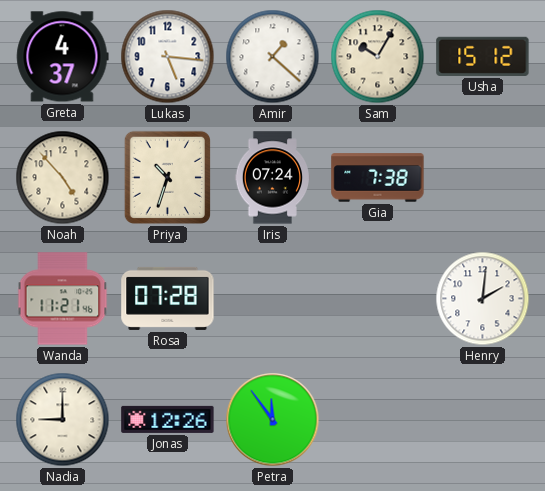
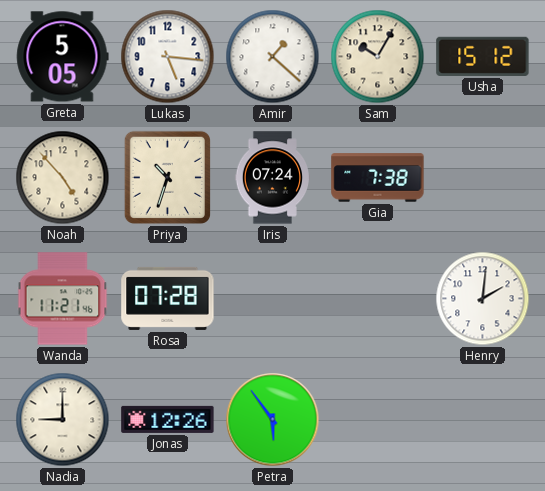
Greta: 4:37 -> 5:05 (63, 57)
Petra: 11:54 -> 5:54 (273, 420)
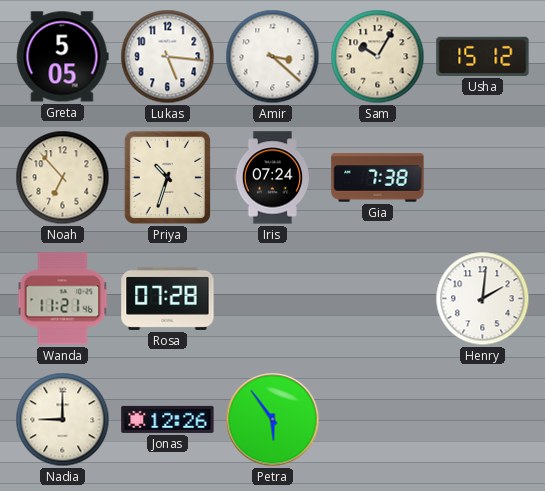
Amir: 1:22 -> 3:22 (273, 57)
Noah: 4:53 -> 6:53 (63, 178)
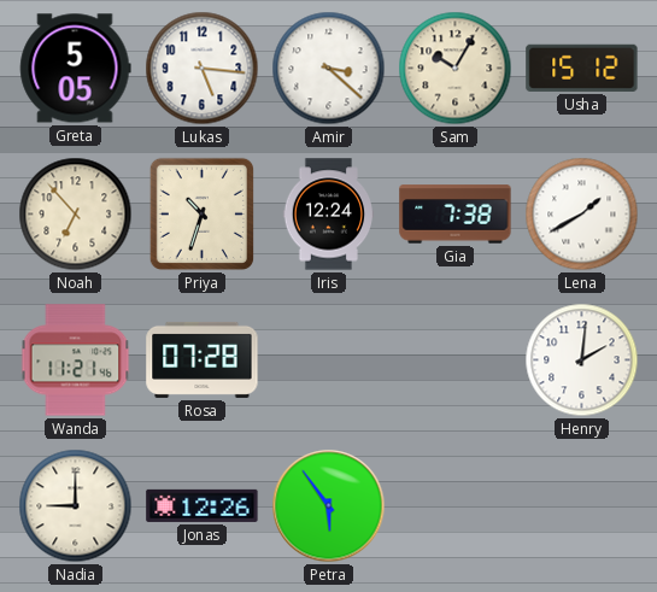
Iris: 07:24 -> 12:24 (329, 215)
Lena: none -> 1:40 (582, 215)
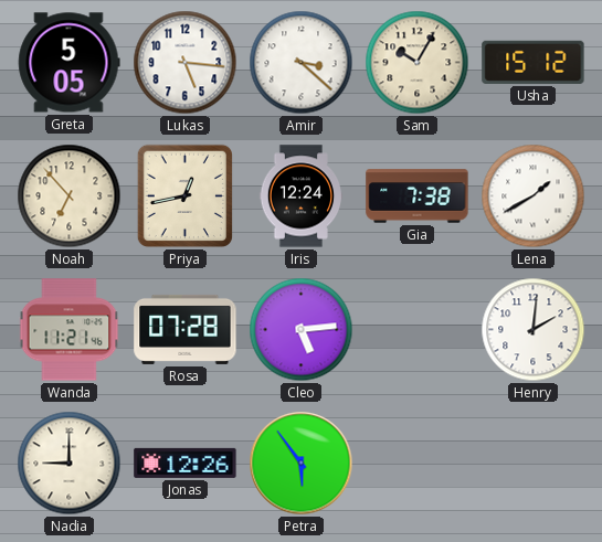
Priya: 10:33 -> 12:43 (184, 195)
Cleo: none -> 5:14 (302, 330)
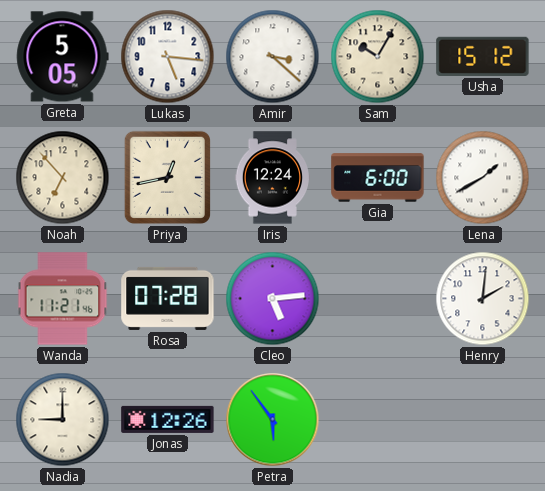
Gia: 7:38 -> 6:00 (378, 178)
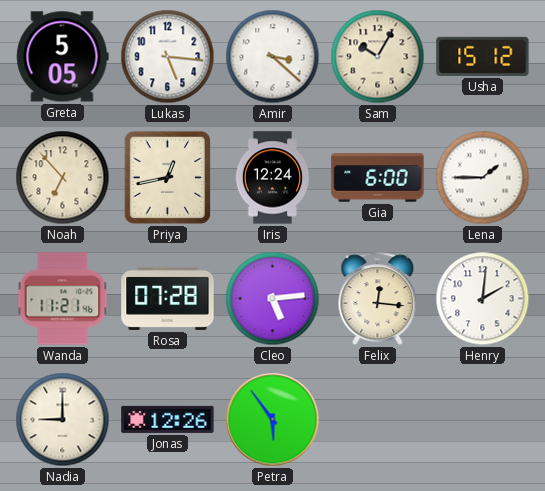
Lena: 1:40 -> 1:45 (483, 178)
Felix: none -> 12:16 (378, 298)
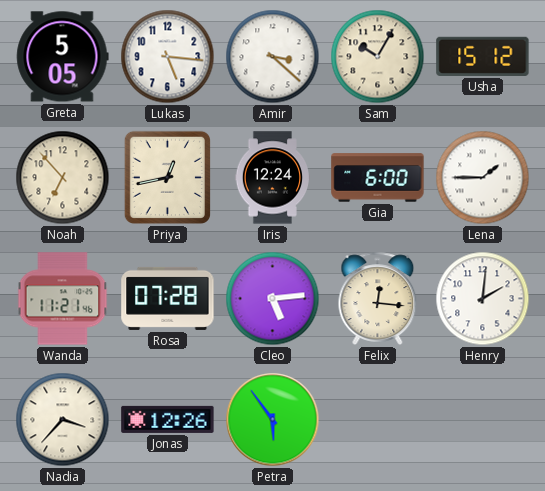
Nadia: 9:00 -> 3:37 (63, 420)
